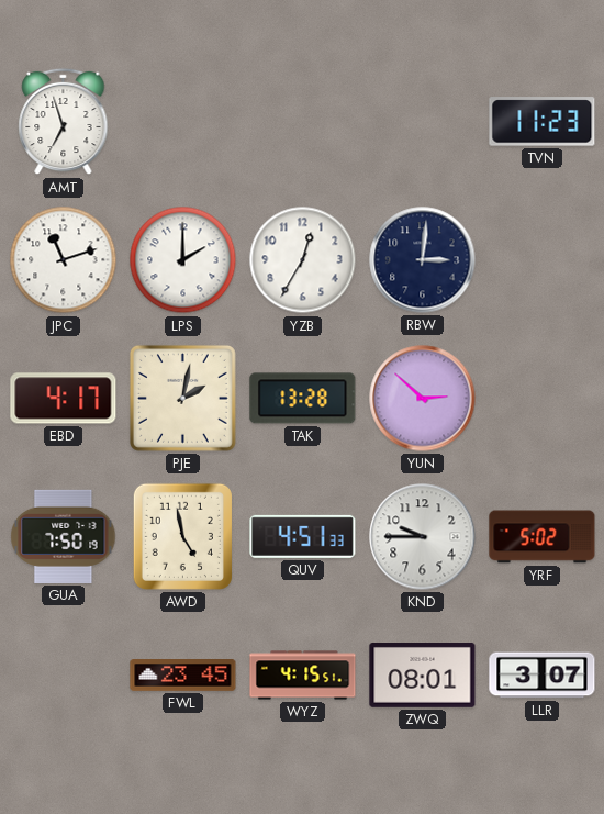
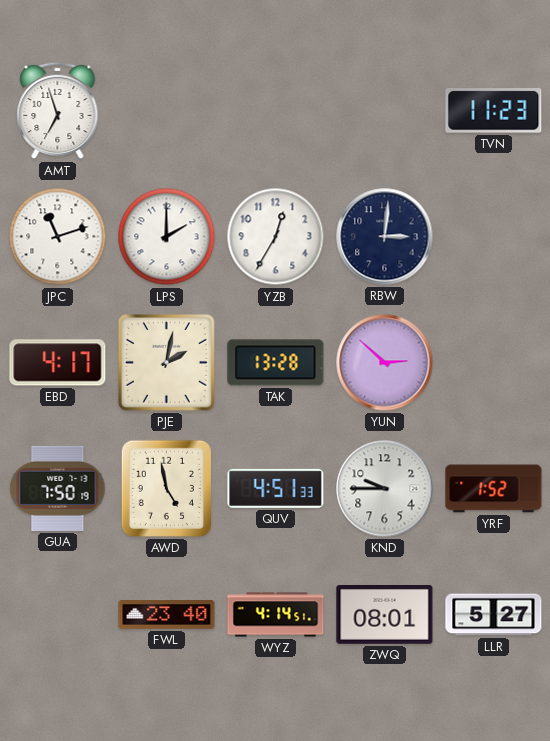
YRF: 5:02 -> 1:52 (494, 489)
FWL: 23:45 -> 23:40 (167, 615)
WYZ: 4:15 -> 4:14 (276, 615)
LLR: 3:07 -> 5:27 (494, 615)
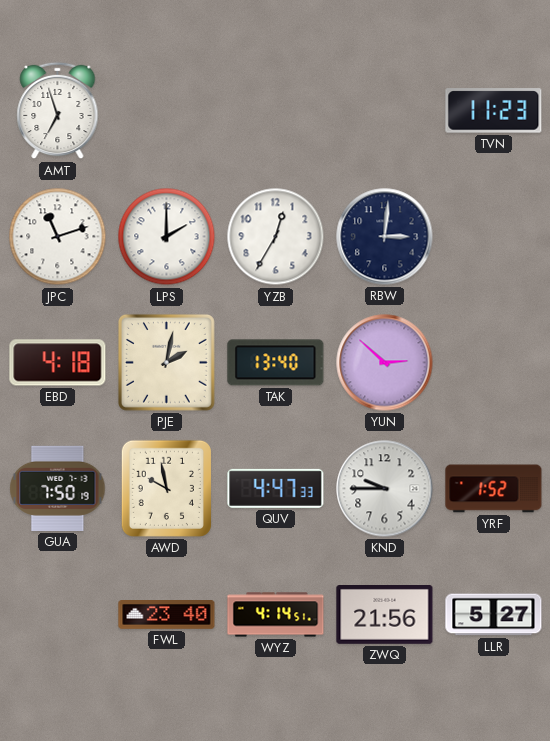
EBD: 4:17 -> 4:18 (58, 363)
TAK: 13:28 -> 13:40 (276, 363)
AWD: 4:58 -> 9:58 (166, 488)
QUV: 4:51 -> 4:47 (276, 488)
ZWQ: 08:01 -> 21:56 (385, 615)
